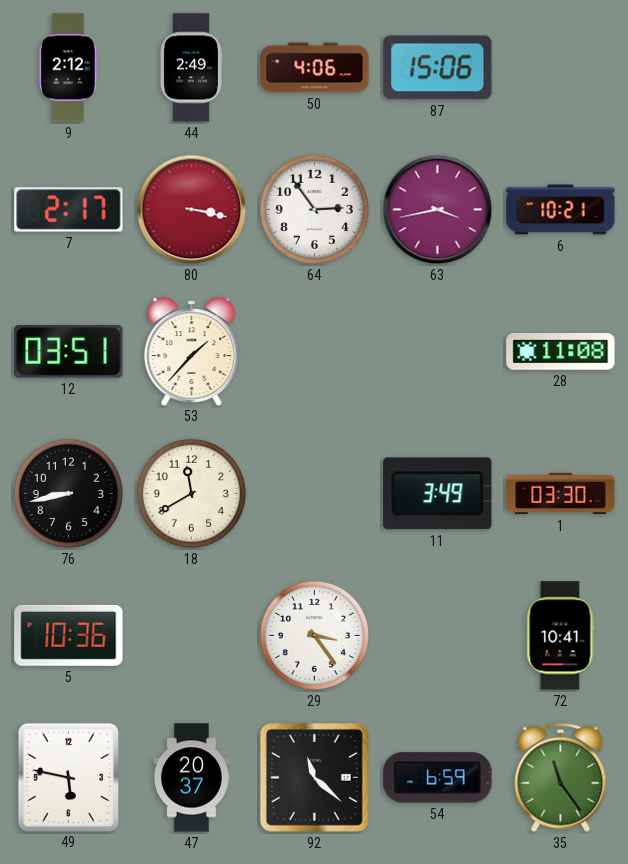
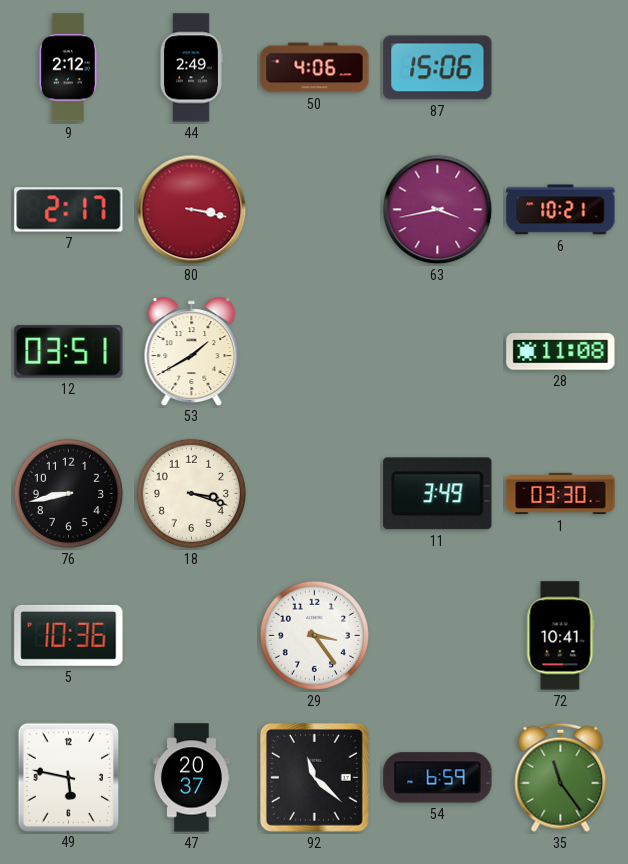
64: 2:54 -> none (314, 209)
53: 1:37 -> 1:40 (192, 351)
18: 11:40 -> 3:18 (191, 493)
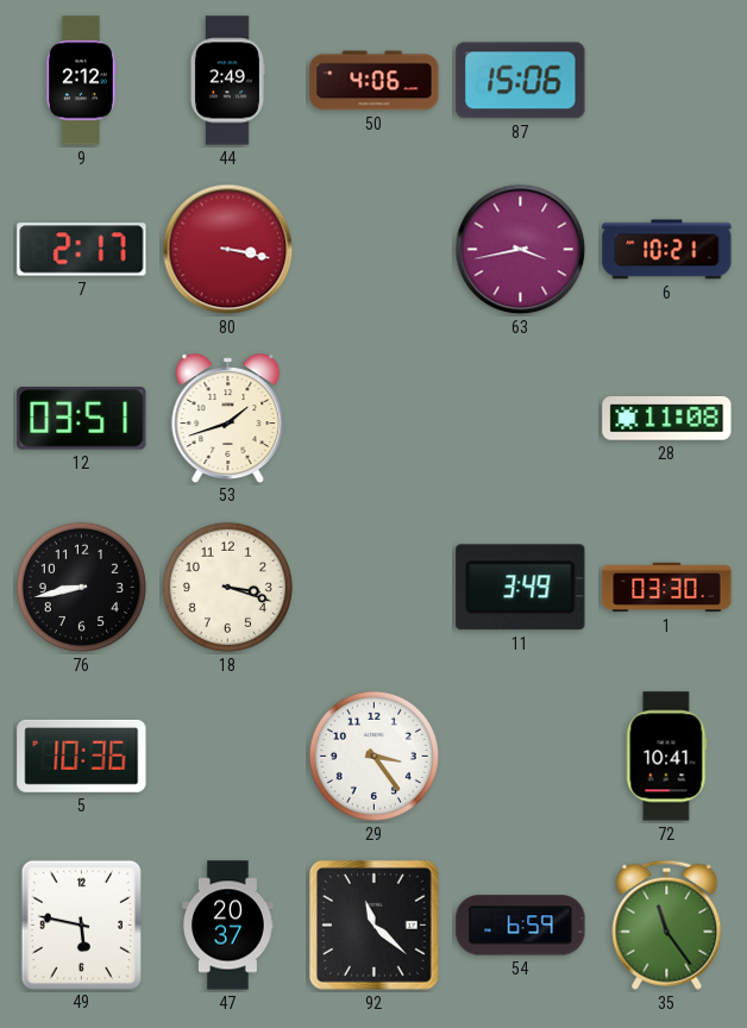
53: 1:40 -> 1:42 (228, 418)
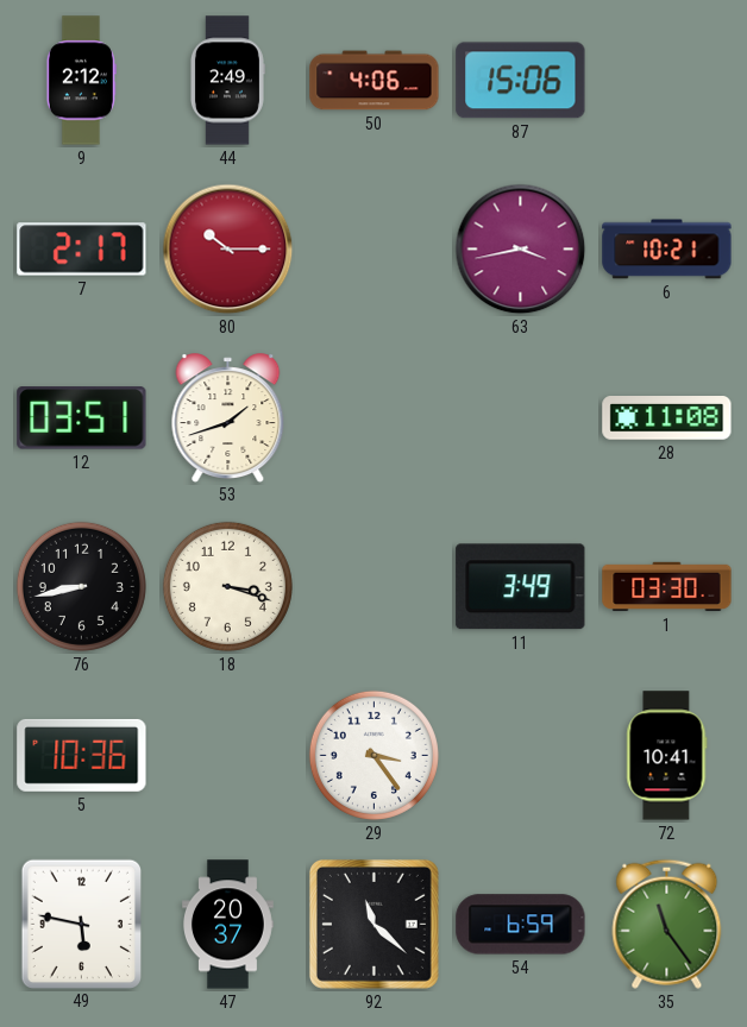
80: 3:17 -> 10:15 (228, 250)
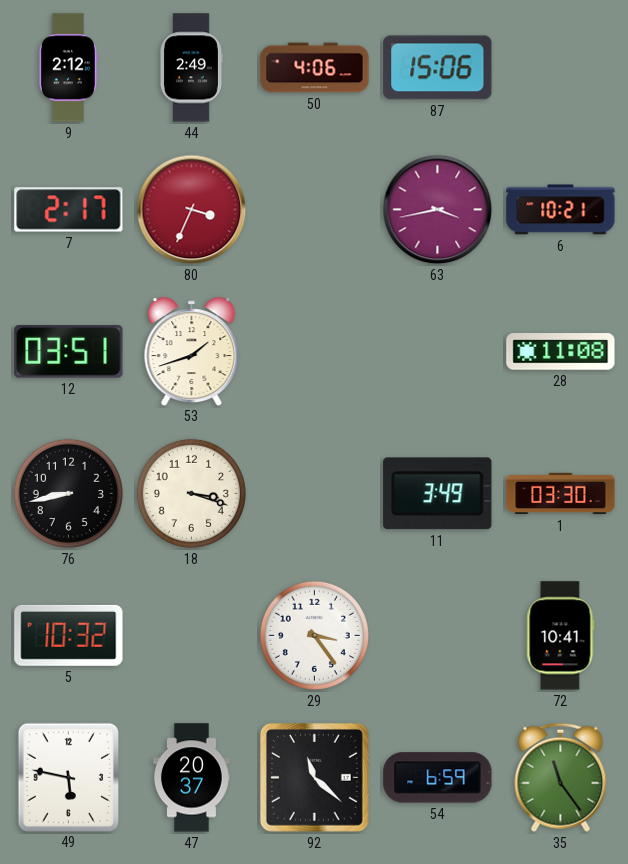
80: 10:15 -> 3:34 (192, 210)
5: 10:36 -> 10:32 (69, 635)
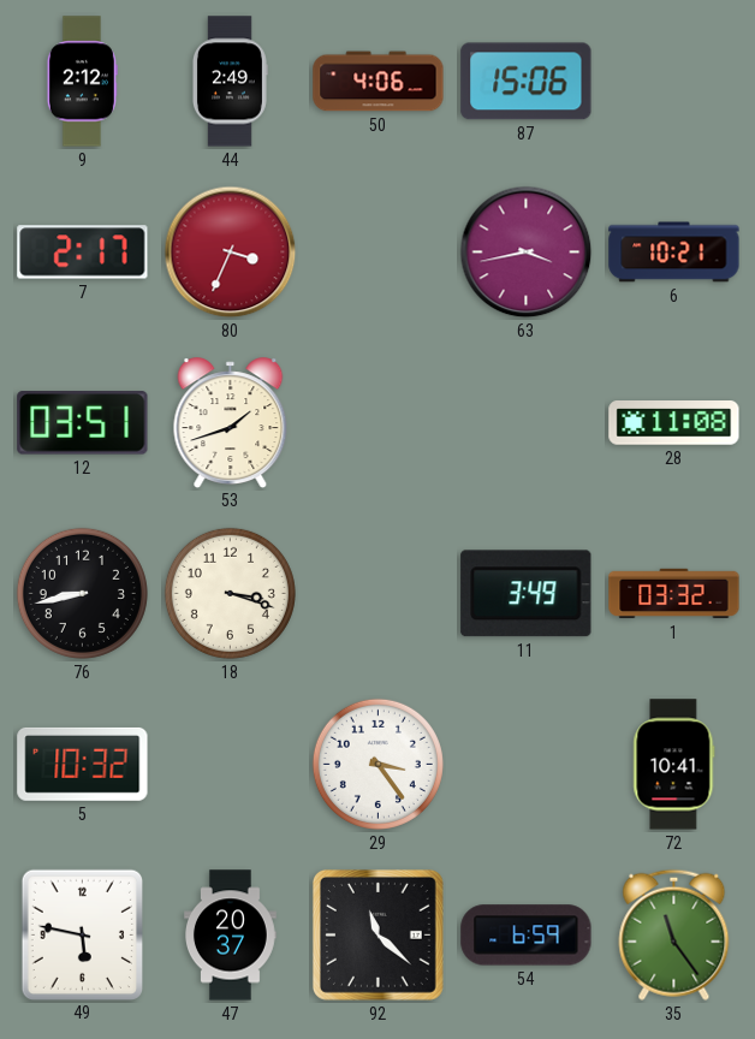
1: 03:30 -> 03:32 (674, 594)
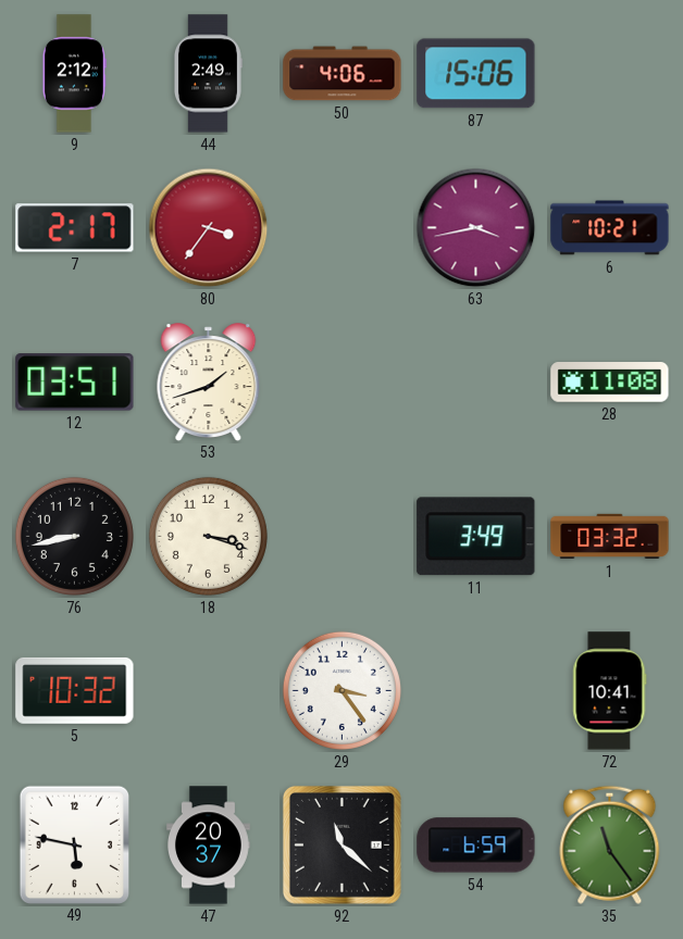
80: 3:34 -> 3:36 (209, 228)
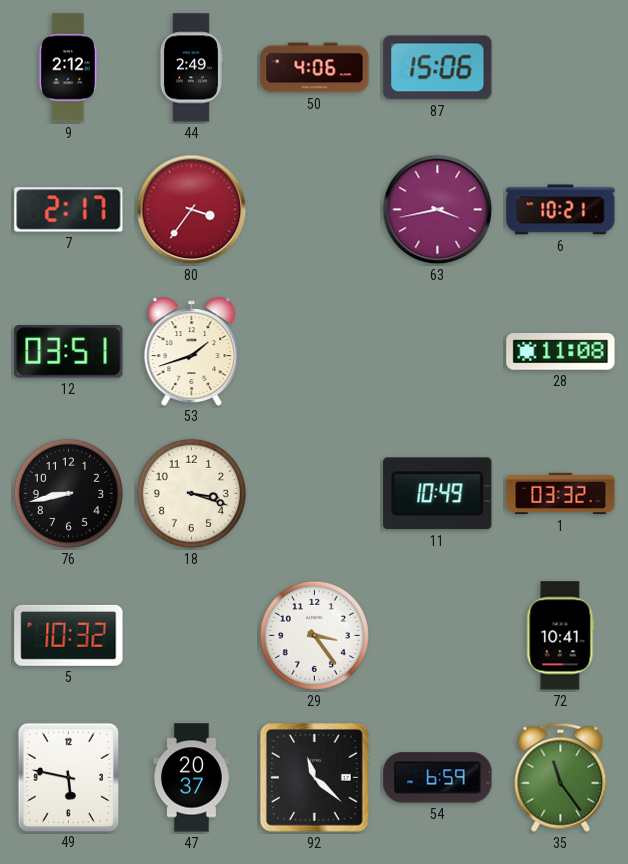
11: 3:49 -> 10:49 (438, 494)
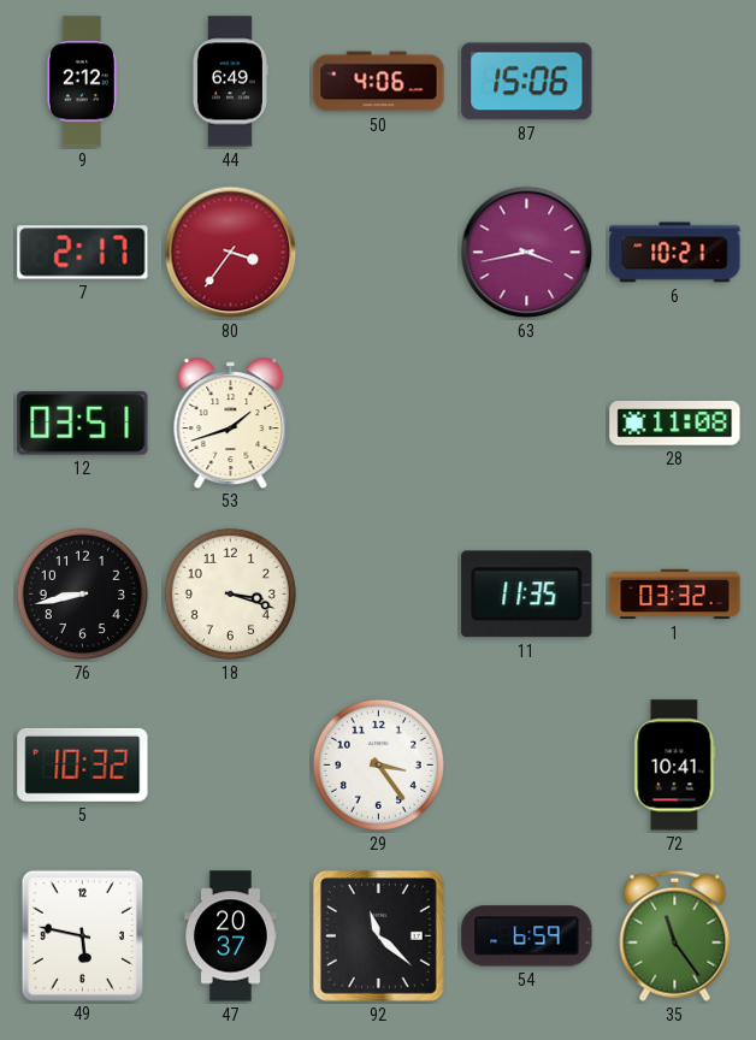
44: 2:49 -> 6:49 (230, 82)
11: 10:49 -> 11:35 (527, 595)
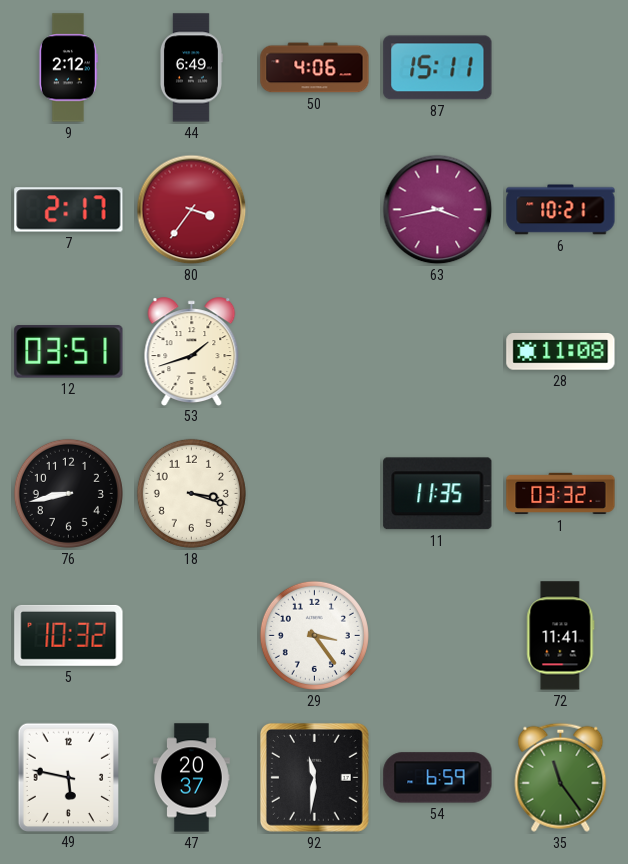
87: 15:06 -> 15:11 (438, 68)
72: 10:41 -> 11:41 (561, 636)
92: 11:22 -> 11:31 (314, 777)
